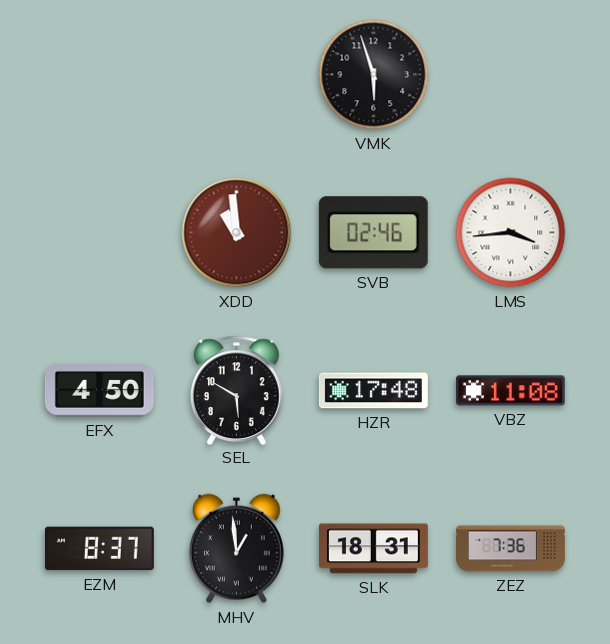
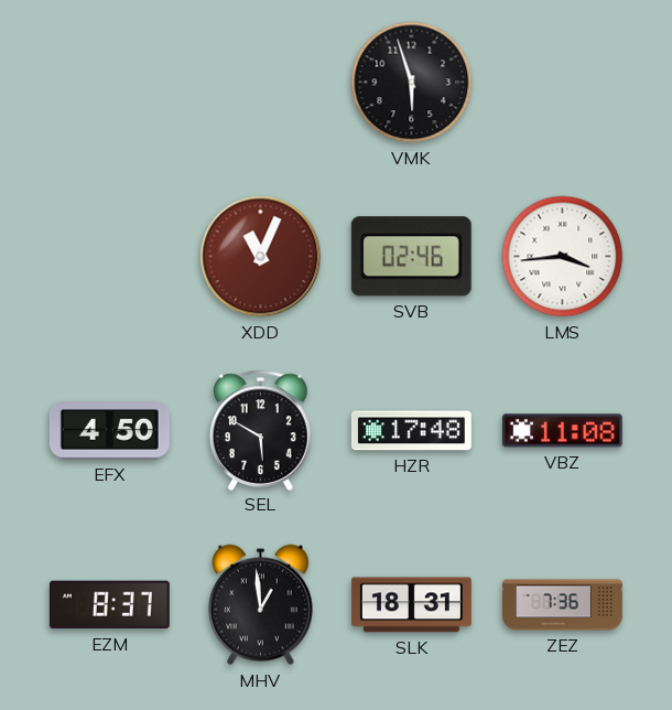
XDD: 10:59 -> 11:04 (261, 257)
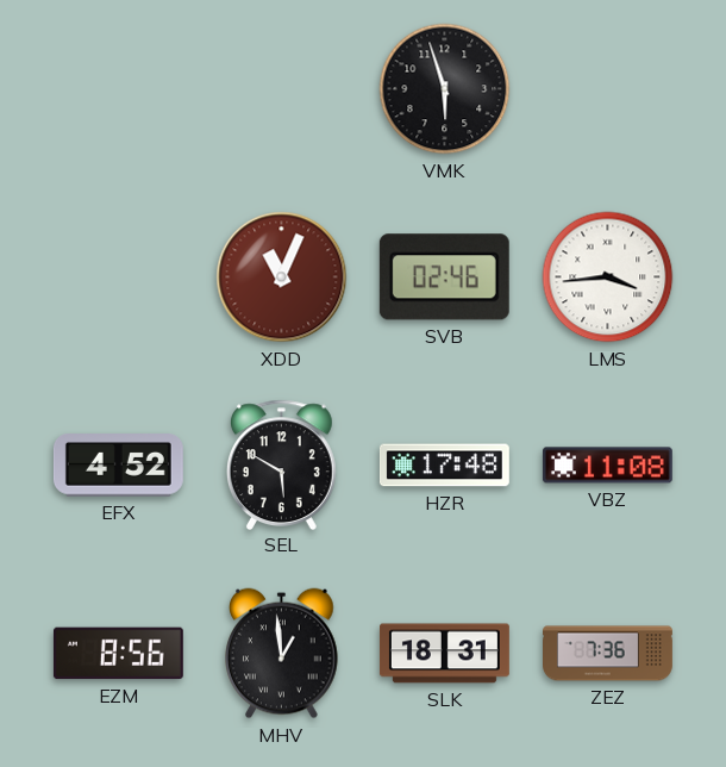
EFX: 4:50 -> 4:52 (118, 466)
EZM: 8:37 -> 8:56 (118, 654)
